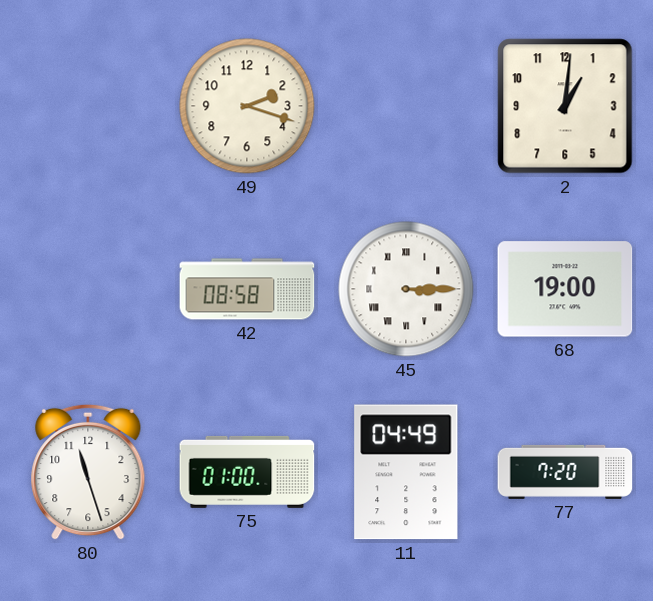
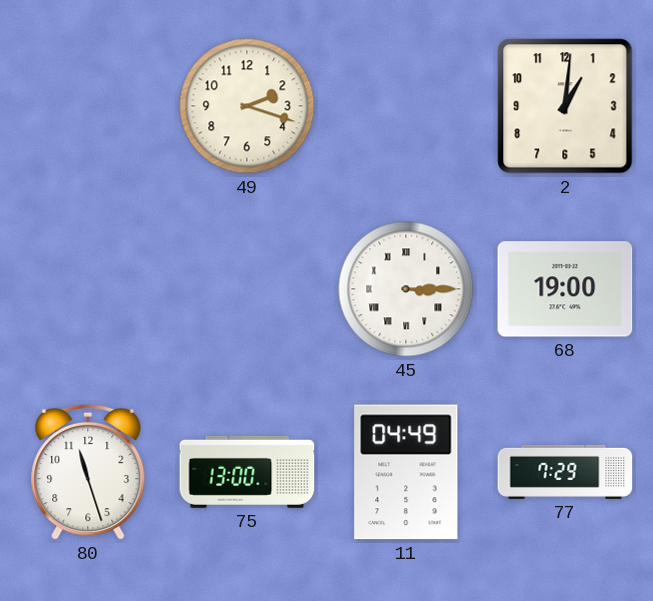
42: 08:58 -> none (247, 289)
75: 01:00 -> 13:00 (247, 472)
77: 7:20 -> 7:29 (565, 472)
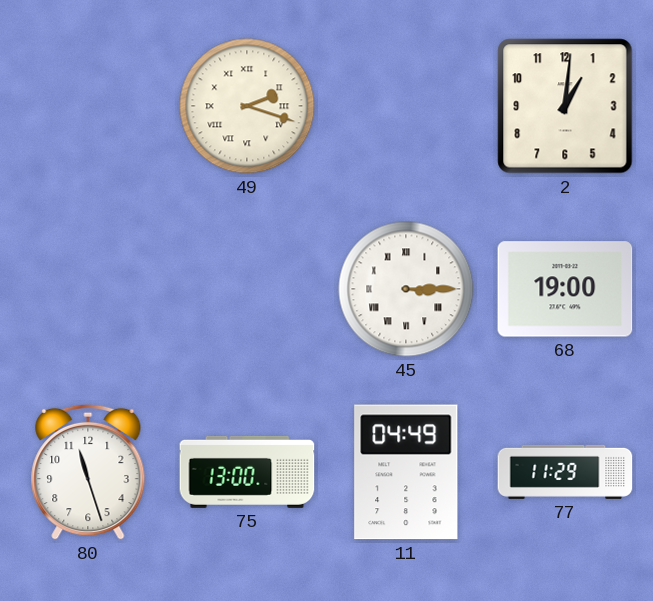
49 numerals: Arabic -> Roman (247, 106)
77: 7:29 -> 11:29 (565, 472)
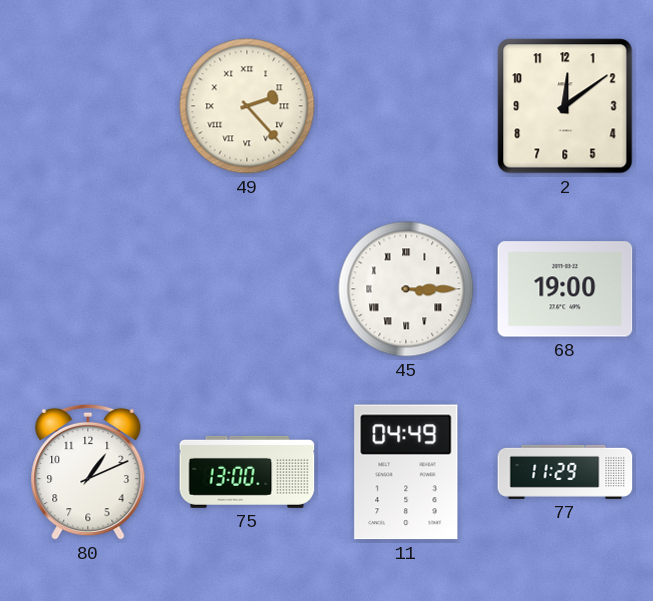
49: 2:18 -> 2:23 (247, 106)
2: 1:01 -> 12:09 (565, 106)
80: 11:27 -> 1:11 (88, 472)
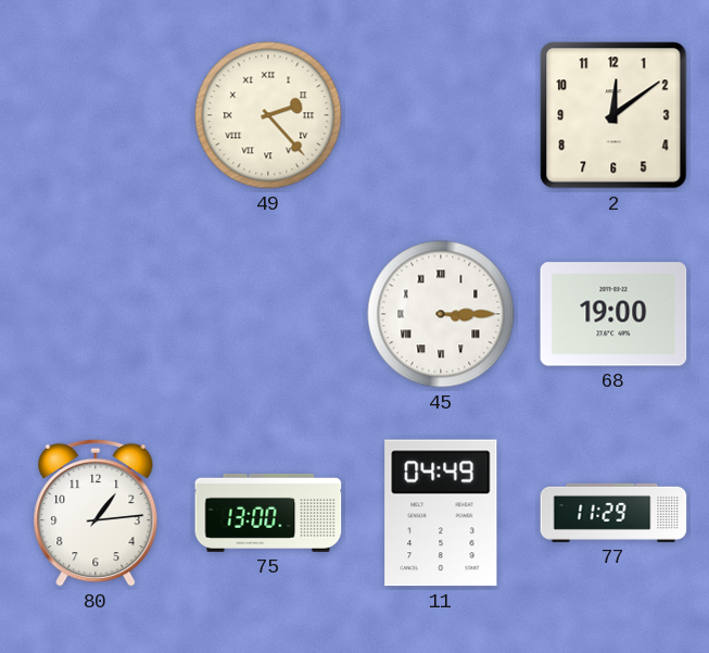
80: 1:11 -> 1:14 (96, 513)
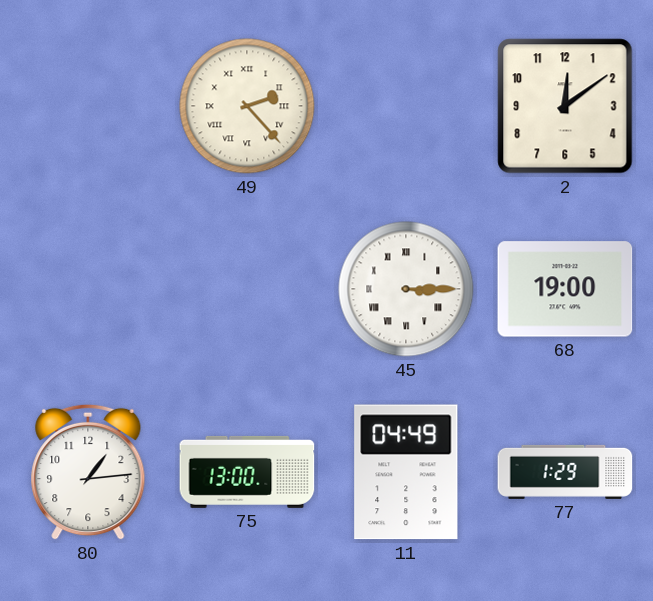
77: 11:29 -> 1:29 (565, 472)
